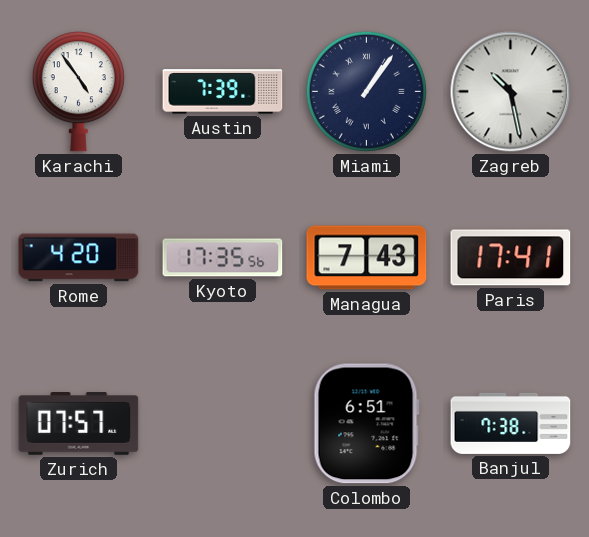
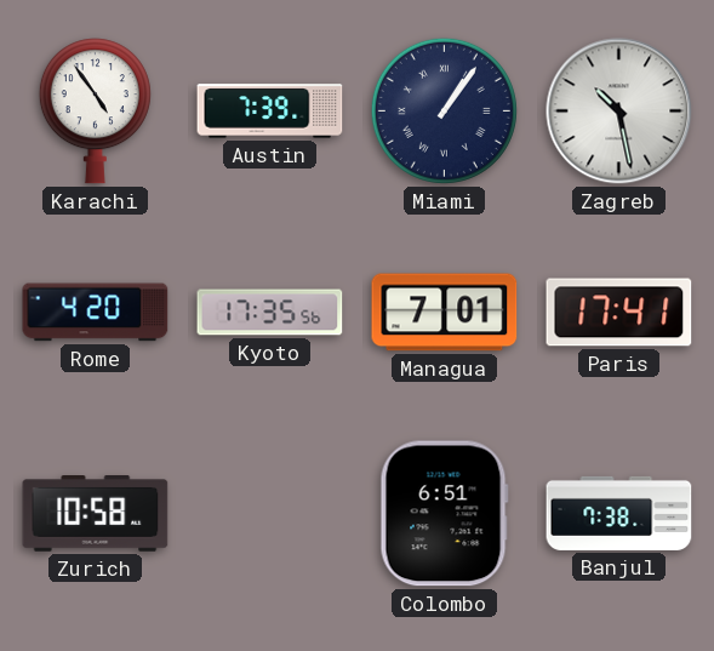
Managua: 7:43 -> 7:01 (445, 313)
Zurich: 07:57 -> 10:58 (96, 514)
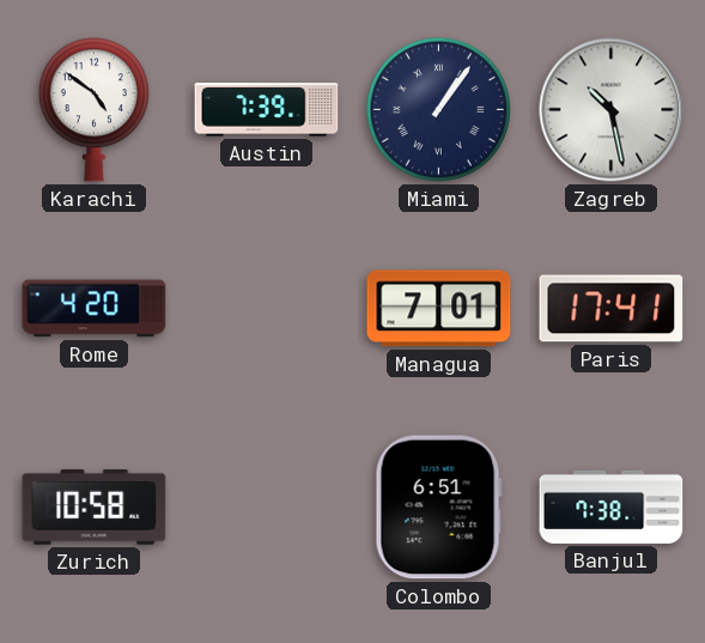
Karachi: 4:54 -> 4:51 (93, 110)
Kyoto: 17:35 -> none (270, 313)
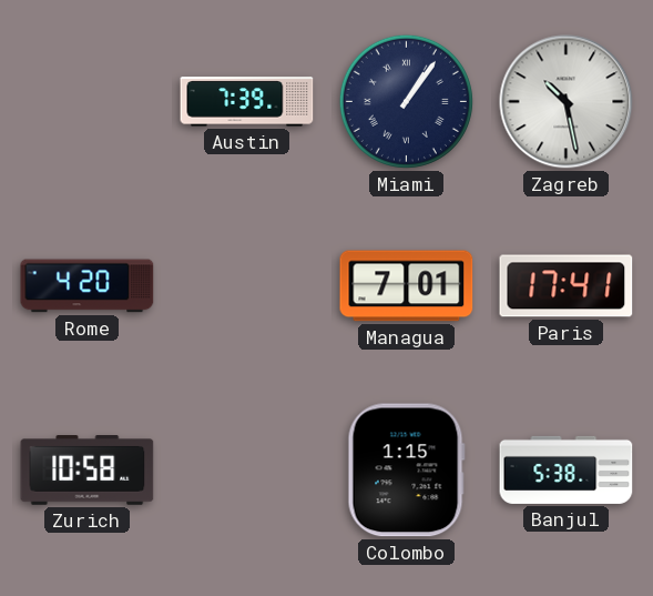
Karachi: 4:51 -> none (93, 110)
Colombo: 6:51 -> 1:15 (406, 471)
Banjul: 7:38 -> 5:38 (567, 469)
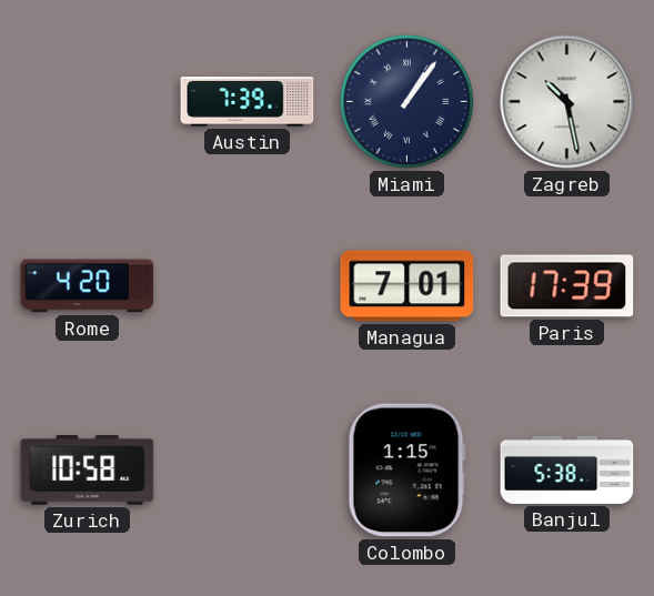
Paris: 17:41 -> 17:39 (567, 286)
